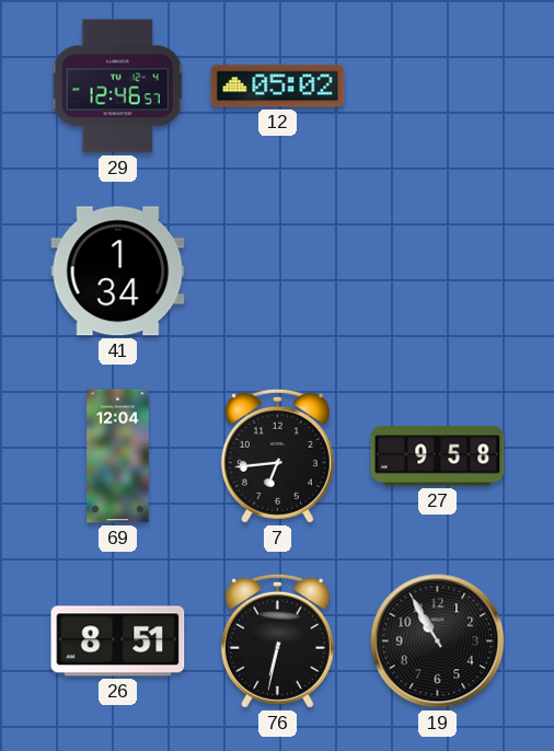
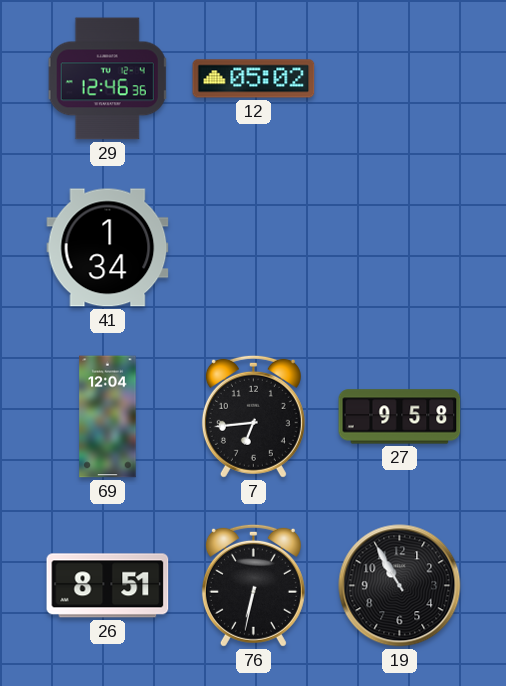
29: 12:46:57 -> 12:46:36 (108, 79)
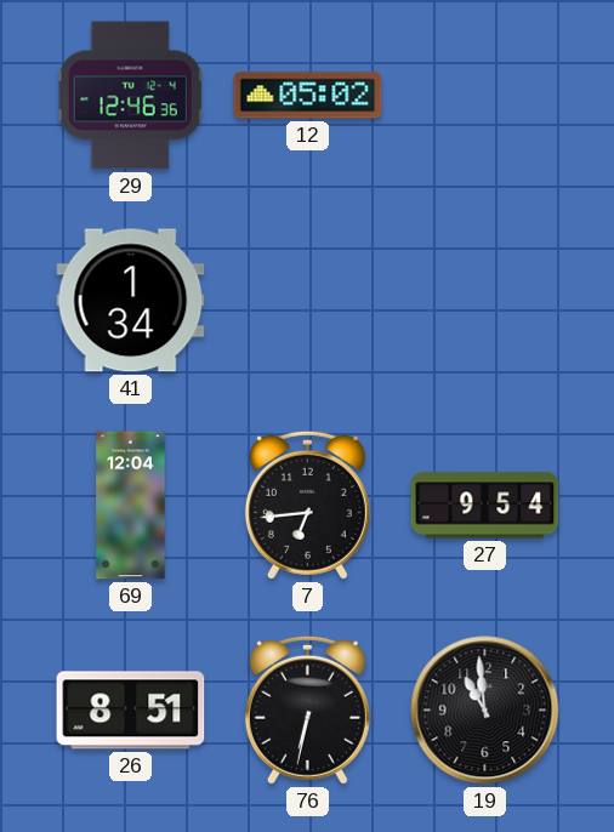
27: 9:58 -> 9:54 (485, 506)
19: 10:55 -> 10:59 (485, 711)
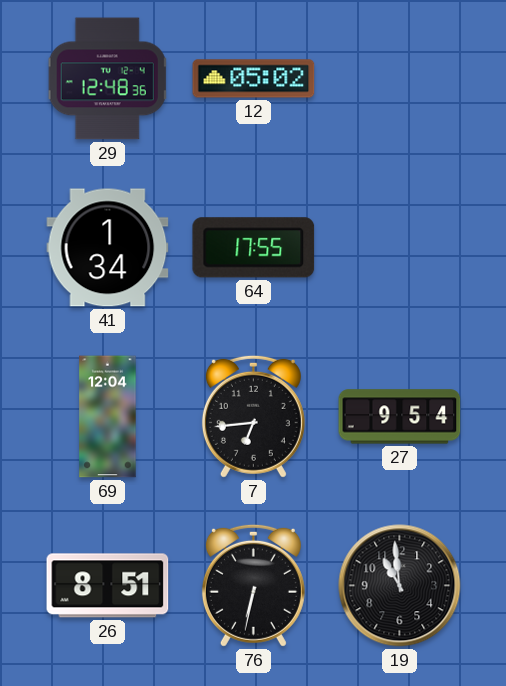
29: 12:46 -> 12:48 (108, 79)
64: none -> 17:55 (254, 248)
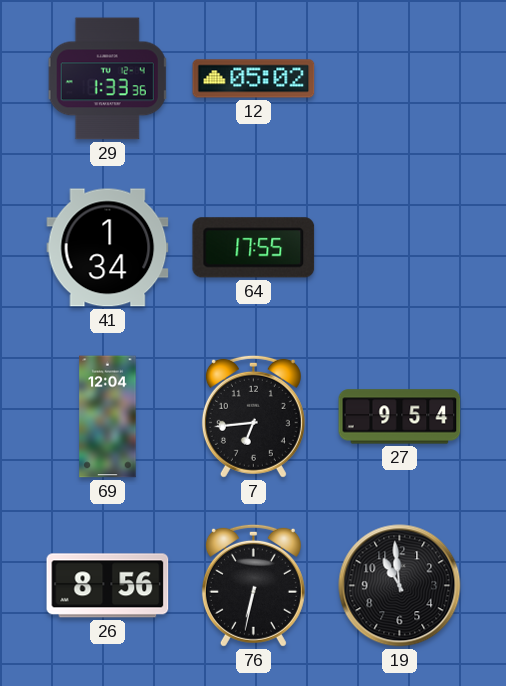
29: 12:48 -> 1:33 (108, 79)
26: 8:51 -> 8:56 (108, 586)
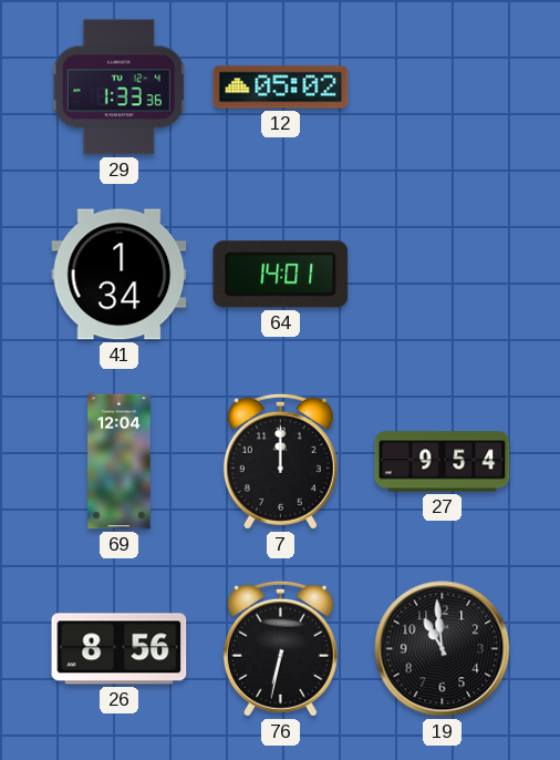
64: 17:55 -> 14:01 (281, 275)
7: 6:44 -> 12:00 (280, 461)
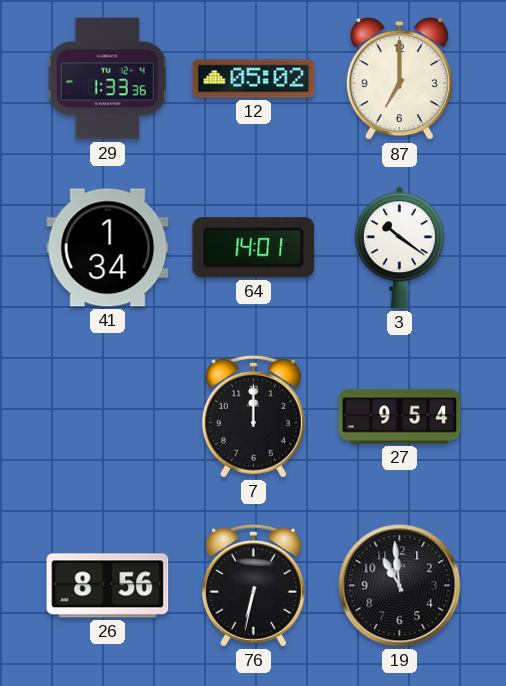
87: none -> 7:00 (399, 79)
3: none -> 10:21 (399, 248)
69: 12:04 -> none (120, 462)
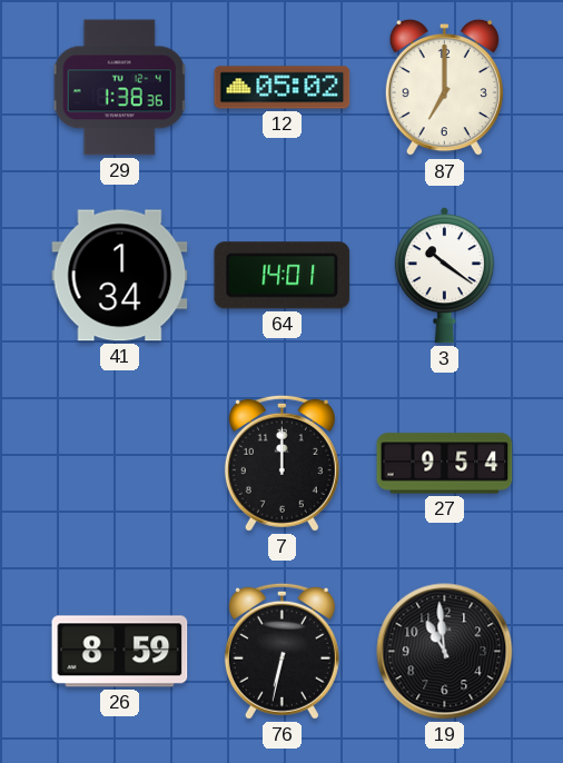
29: 1:33 -> 1:38 (120, 88)
26: 8:56 -> 8:59 (120, 652)
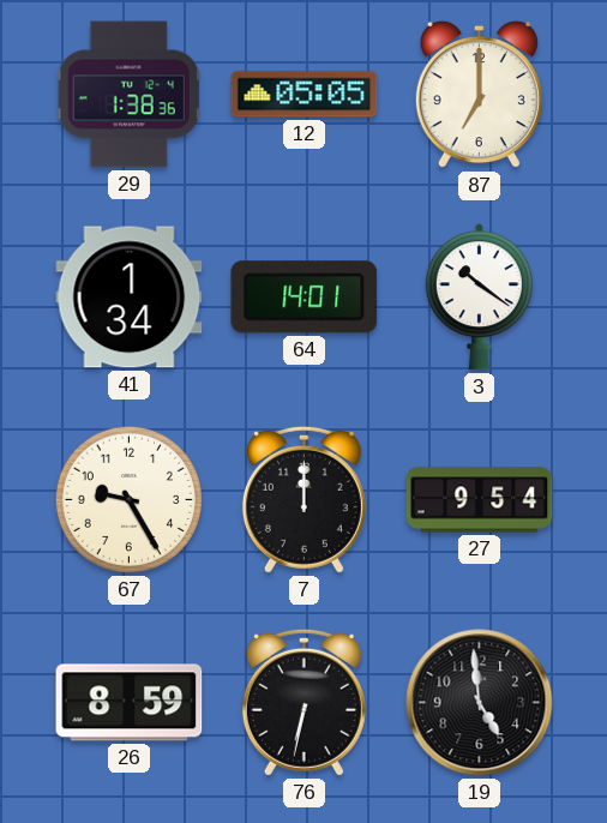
12: 05:02 -> 05:05 (305, 95)
67: none -> 9:25 (128, 499)
19: 10:59 -> 4:59 (480, 703)
